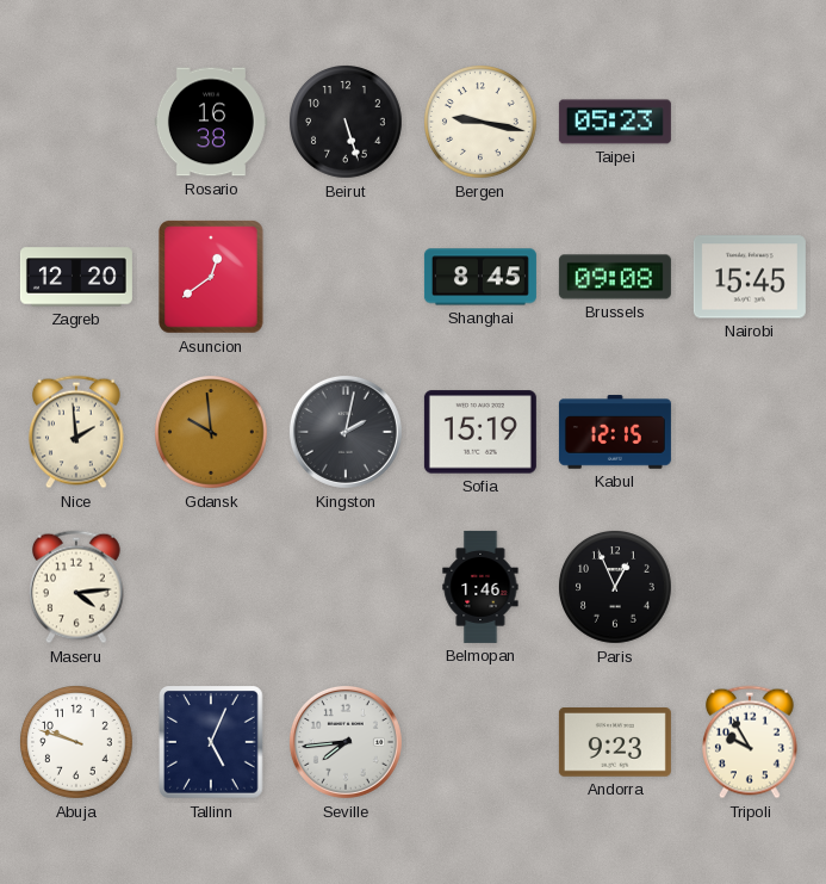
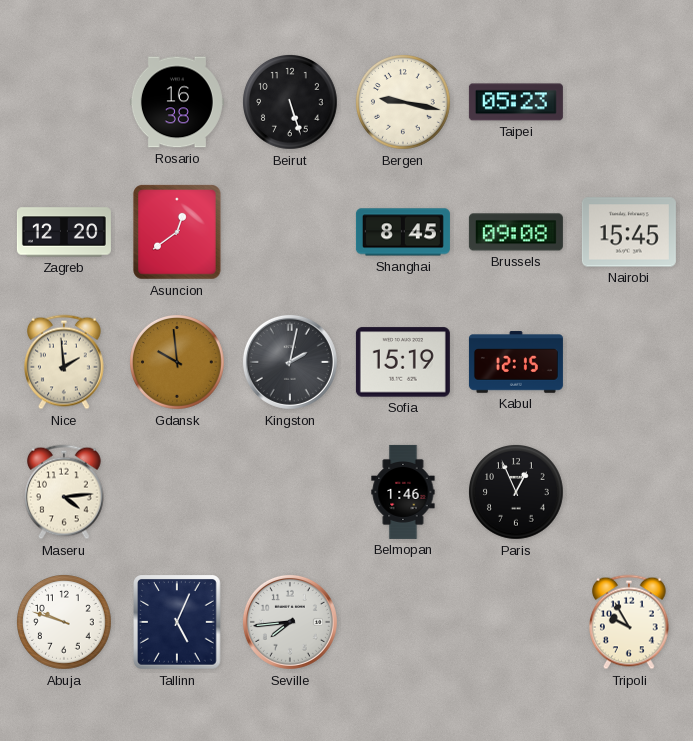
Andorra: 9:23 -> none (615, 743)
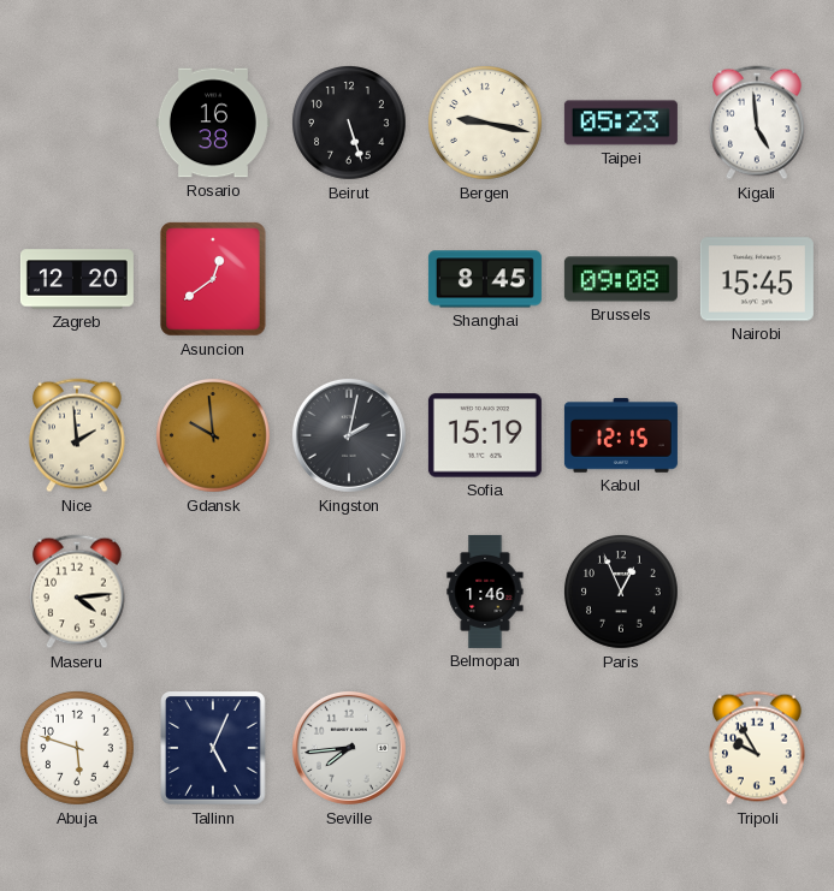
Kigali: none -> 4:59 (758, 123)
Abuja: 9:48 -> 5:48 (78, 749)
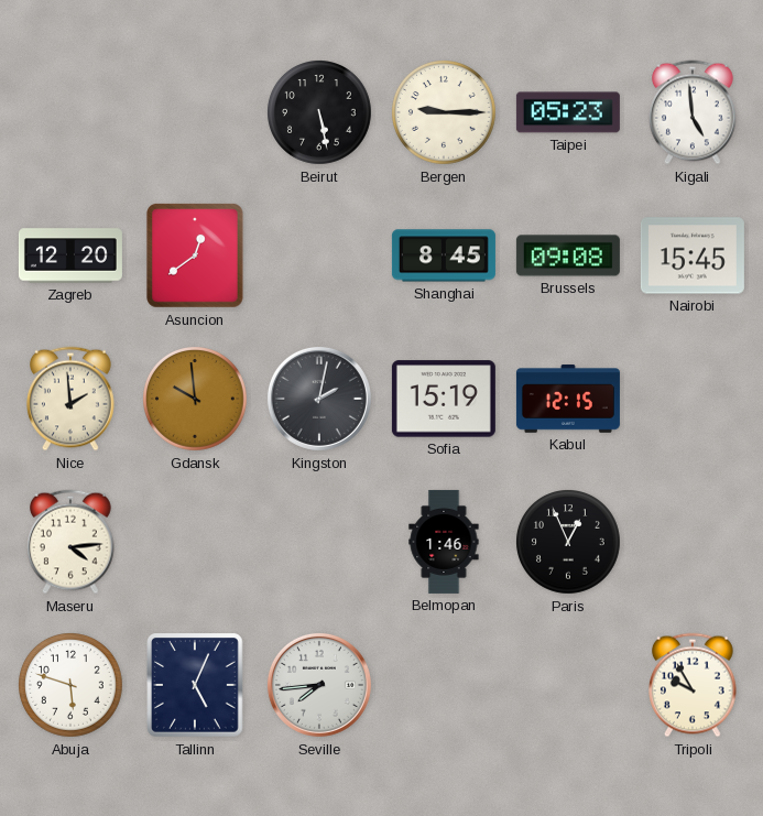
Rosario: 16:38 -> none (213, 123)
Beirut: 5:27 -> 5:28 (320, 113)
Bergen: 9:17 -> 9:15 (445, 113)
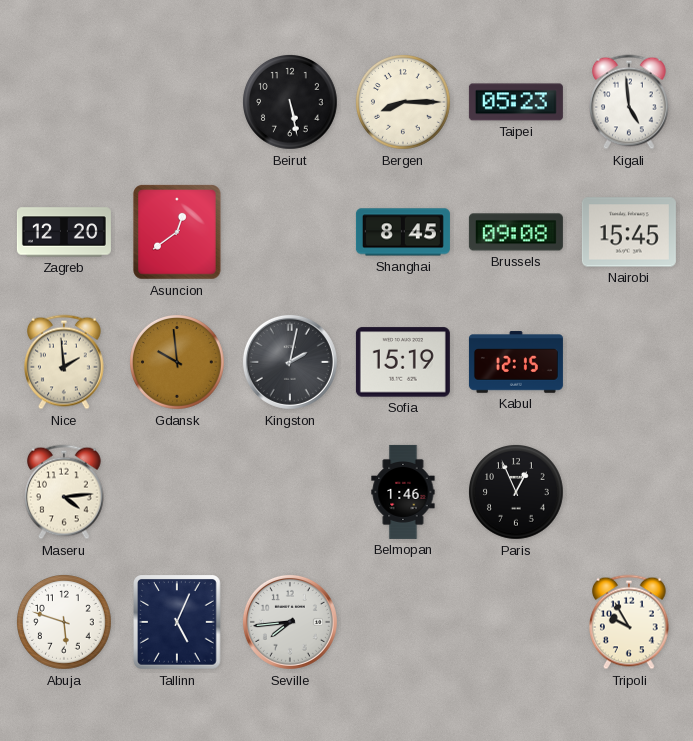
Bergen: 9:15 -> 8:15 (404, 103)
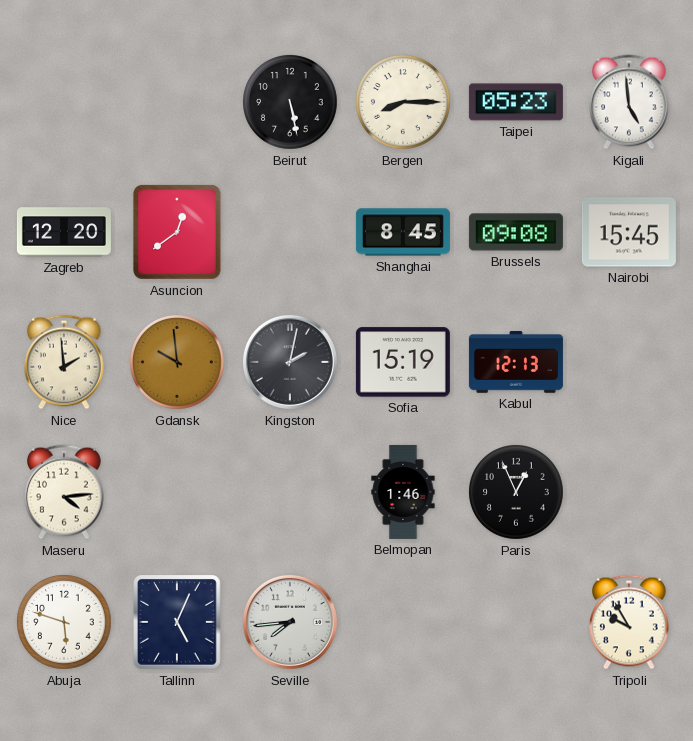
Kabul: 12:15 -> 12:13 (516, 362)
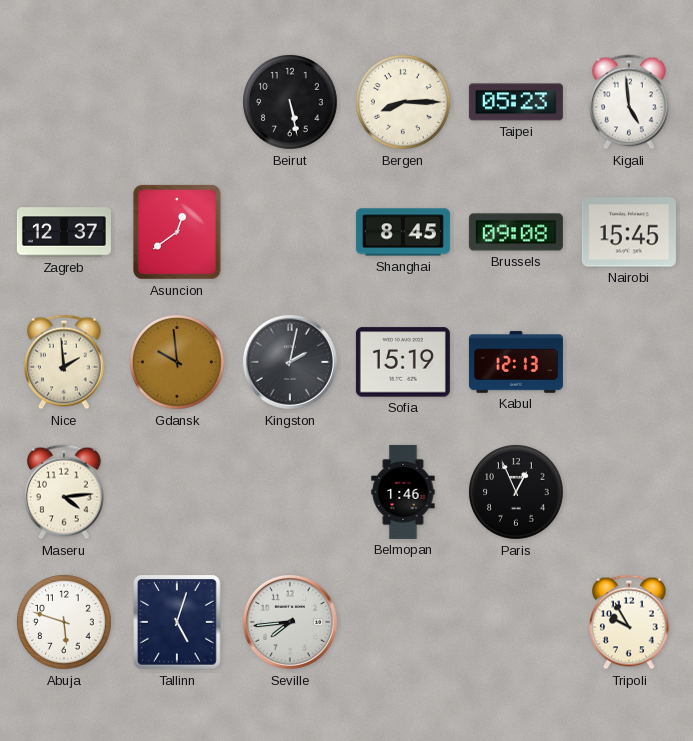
Zagreb: 12:20 -> 12:37 (64, 232)
Tallinn: 5:04 -> 5:03 (177, 622)
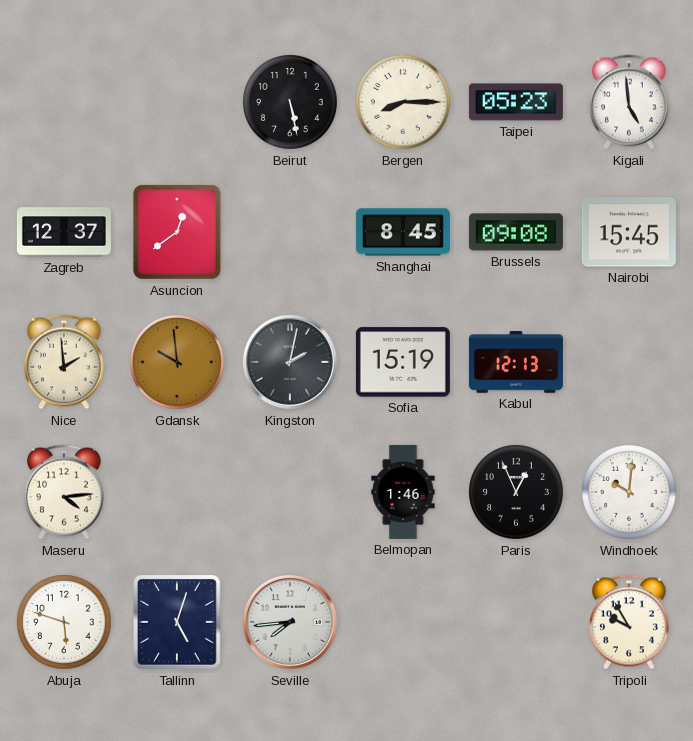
Windhoek: none -> 10:01 (630, 493)
